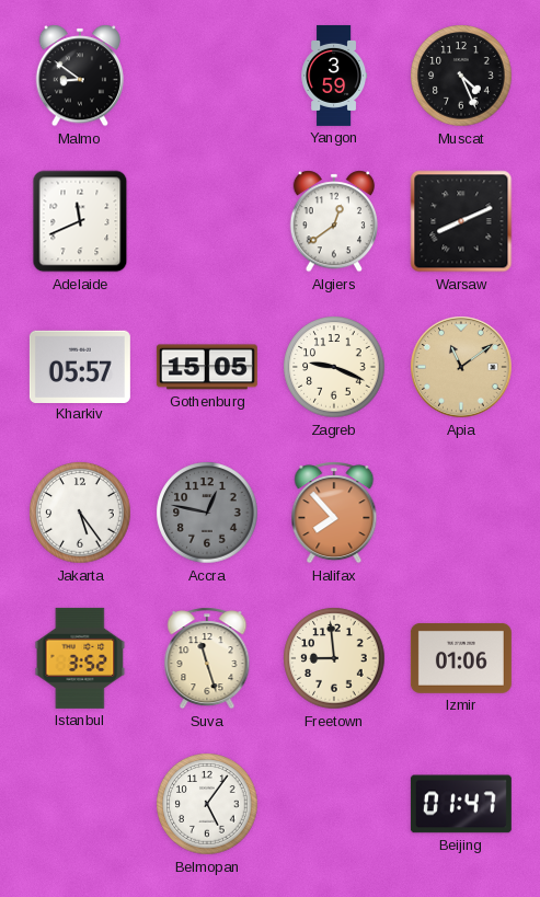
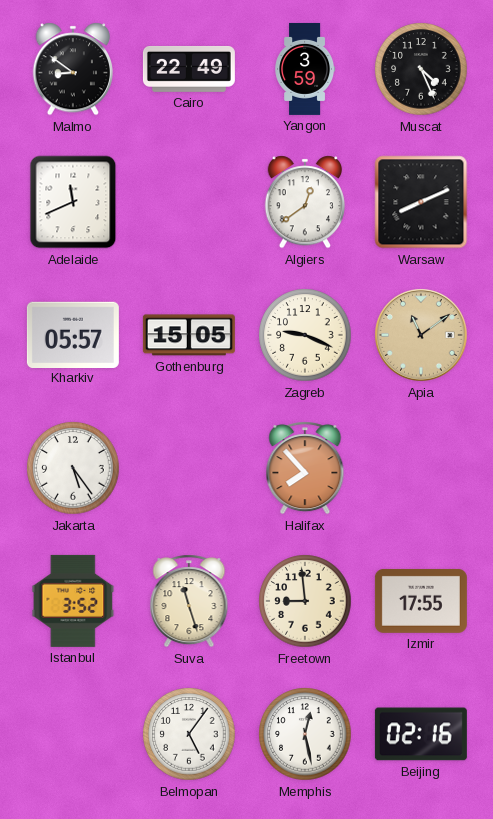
Cairo: none -> 22:49 (189, 69)
Accra: 12:47 -> none (207, 513)
Izmir: 01:06 -> 17:55 (421, 601)
Memphis: none -> 12:28 (305, 734)
Beijing: 01:47 -> 02:16 (421, 734)
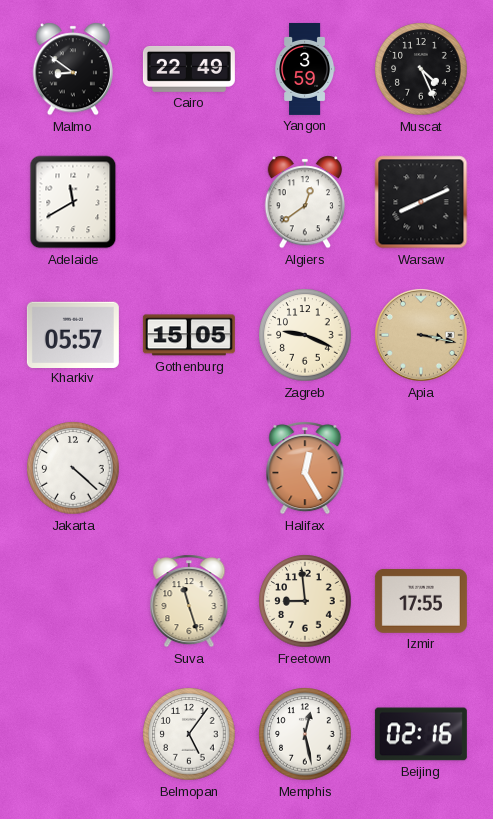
Adelaide: 11:41 -> 11:40 (73, 202)
Apia: 11:09 -> 3:17 (421, 335)
Jakarta: 5:24 -> 4:22 (73, 468)
Halifax: 7:53 -> 12:25 (305, 468)
Istanbul: 3:52 -> none (73, 601)
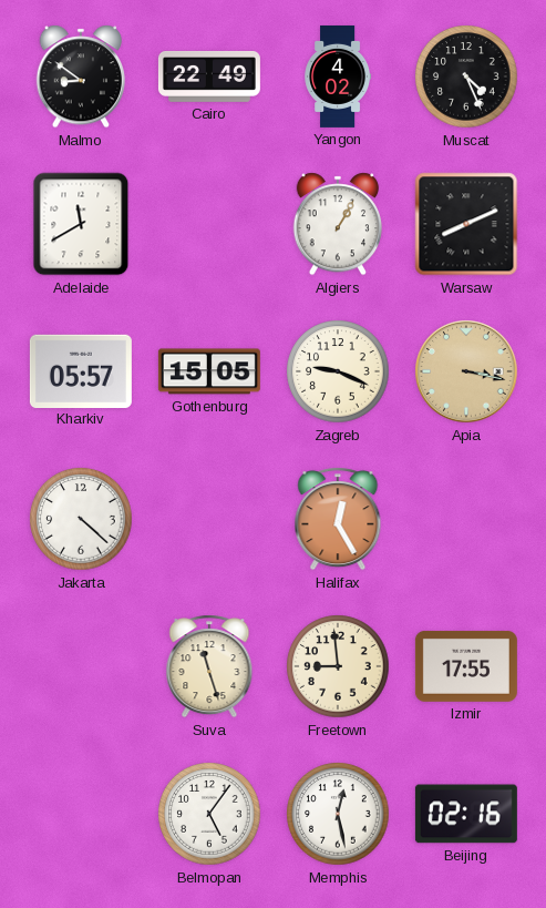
Yangon: 3:59 -> 4:02 (338, 76)
Algiers: 12:39 -> 1:05 (338, 224)
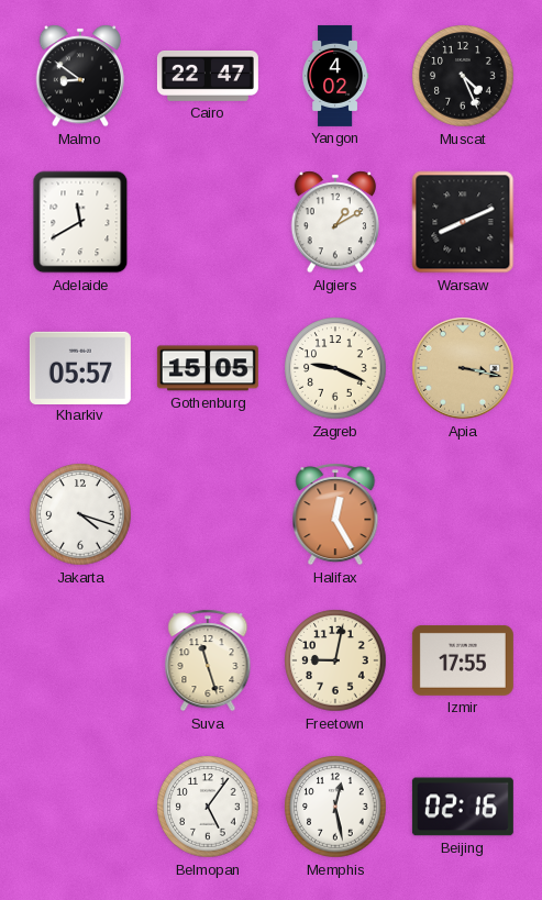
Cairo: 22:49 -> 22:47 (208, 76)
Algiers: 1:05 -> 1:10 (335, 222)
Jakarta: 4:22 -> 4:18 (80, 514)
Freetown: 8:59 -> 9:02 (335, 660)
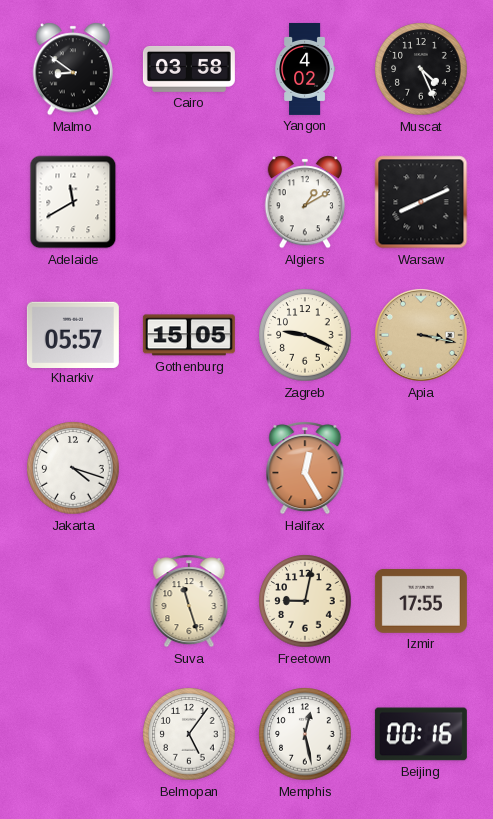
Cairo: 22:47 -> 03:58 (189, 69)
Beijing: 02:16 -> 00:16 (421, 734)
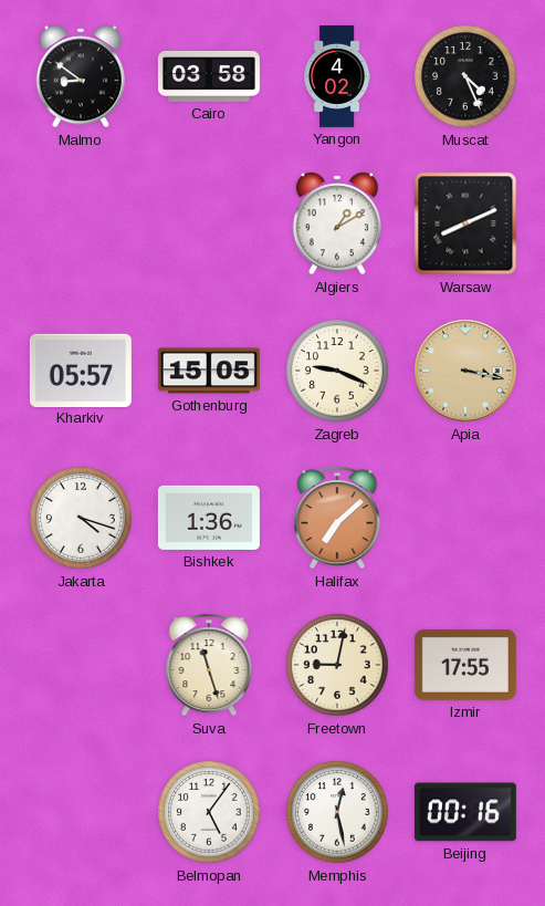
Adelaide: 11:40 -> none (73, 202)
Bishkek: none -> 1:36 (209, 518)
Halifax: 12:25 -> 7:08 (337, 518)
